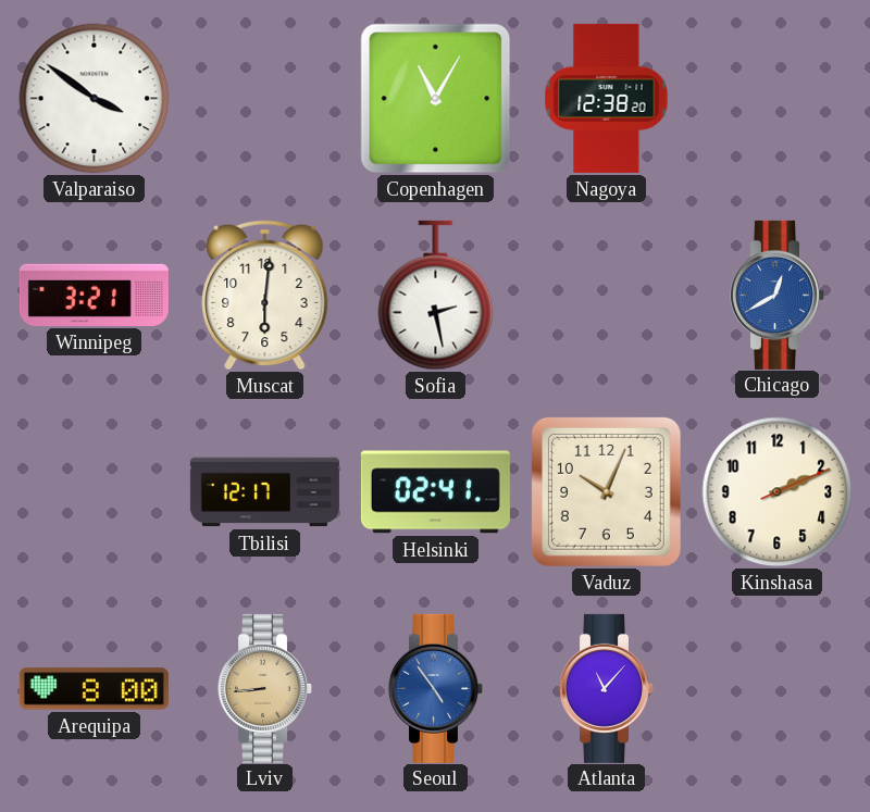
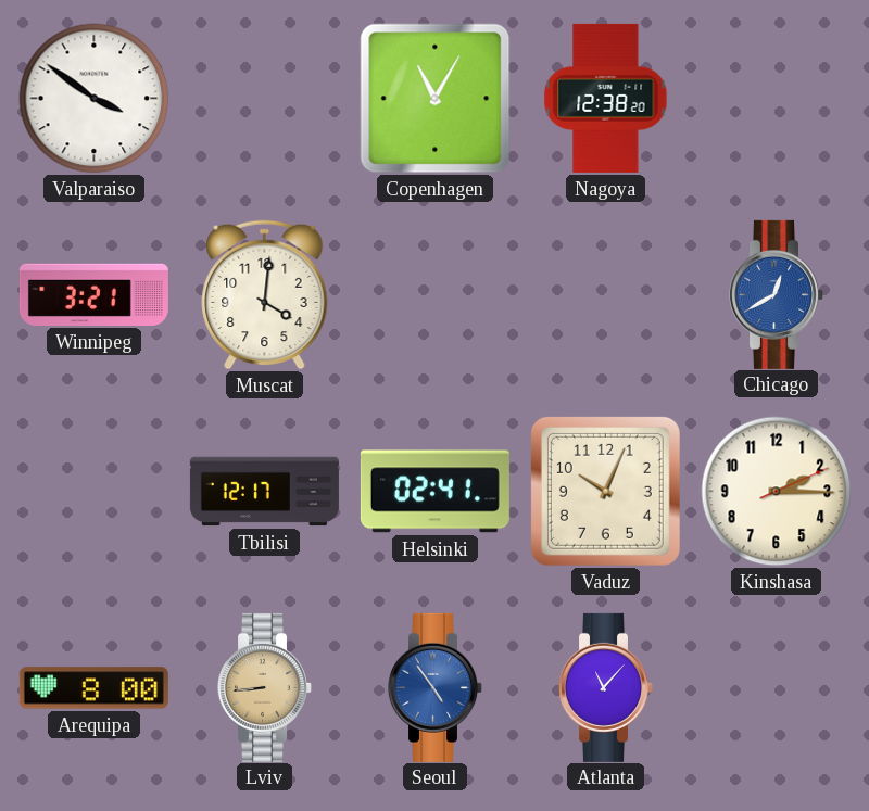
Muscat: 6:01 -> 4:01 (265, 295)
Sofia: 2:28 -> none (436, 296)
Kinshasa: 2:11 -> 2:15 (777, 492)
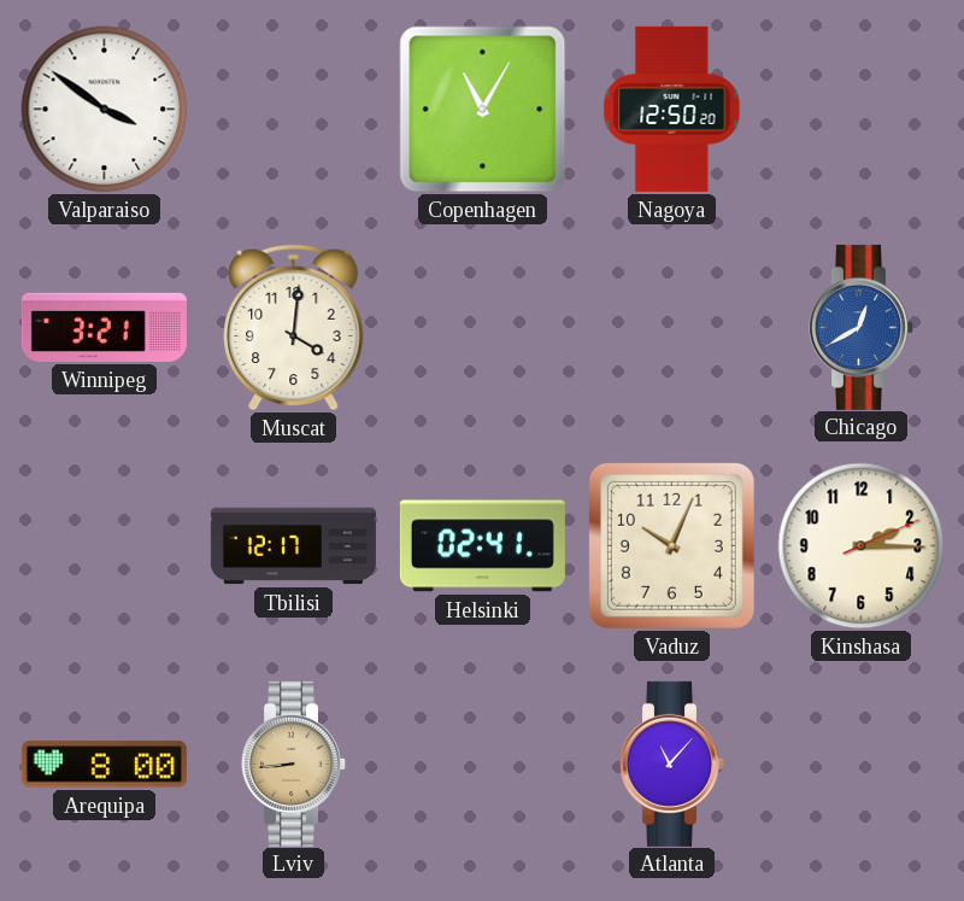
Nagoya: 12:38 -> 12:50 (672, 109)
Seoul: 4:54 -> none (436, 687)
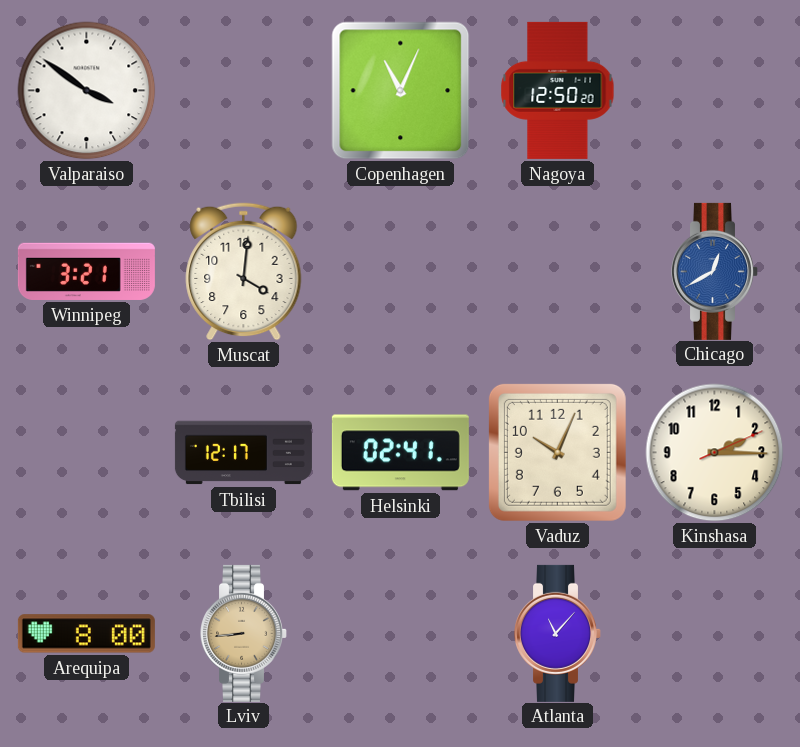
Copenhagen: 11:05 -> 11:04 (401, 91)
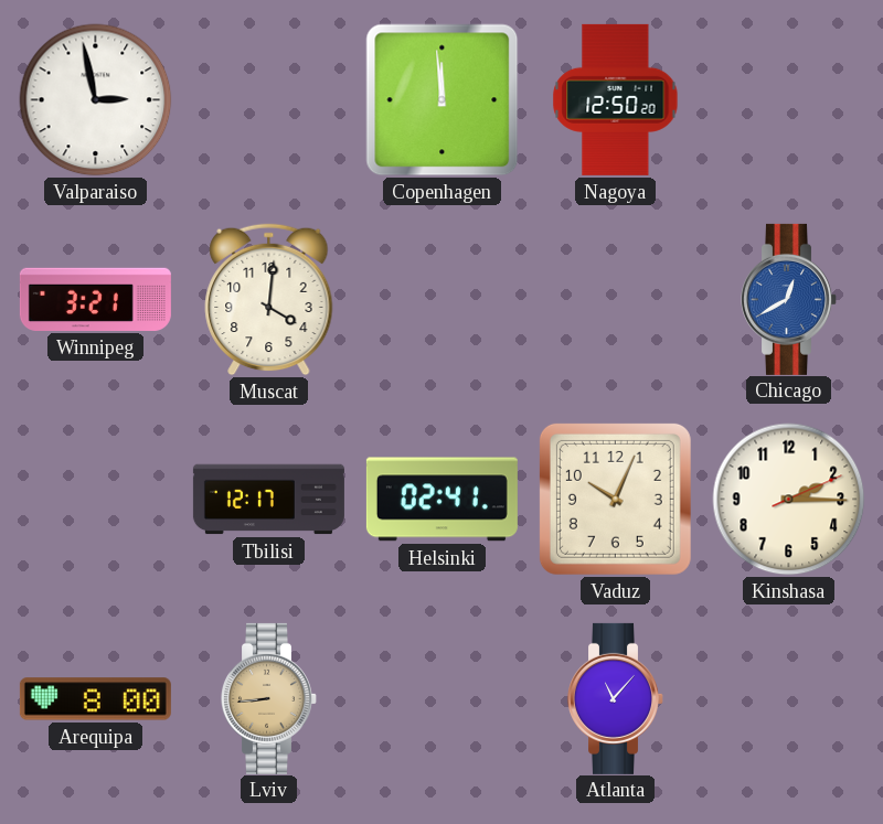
Valparaiso: 3:51 -> 2:58 (96, 100)
Copenhagen: 11:04 -> 11:59 (443, 100)
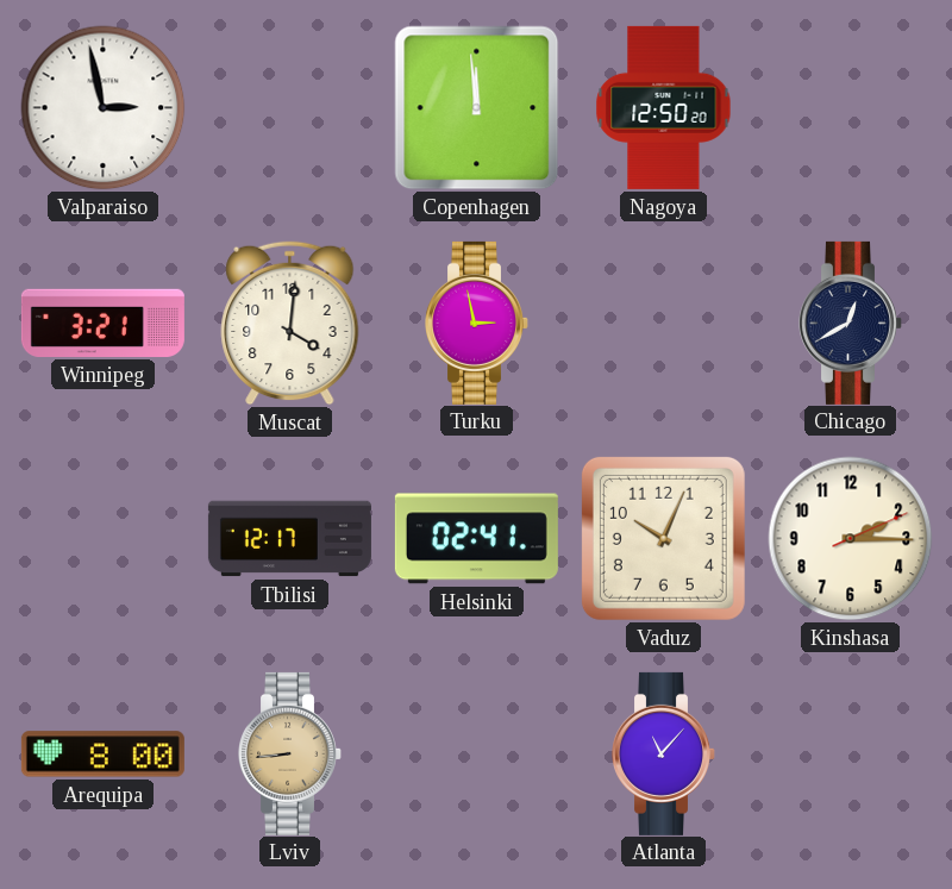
Turku: none -> 2:58 (477, 323)
Chicago dial: blue -> navy (851, 323)
